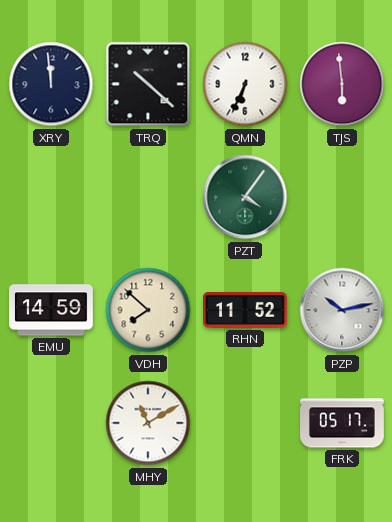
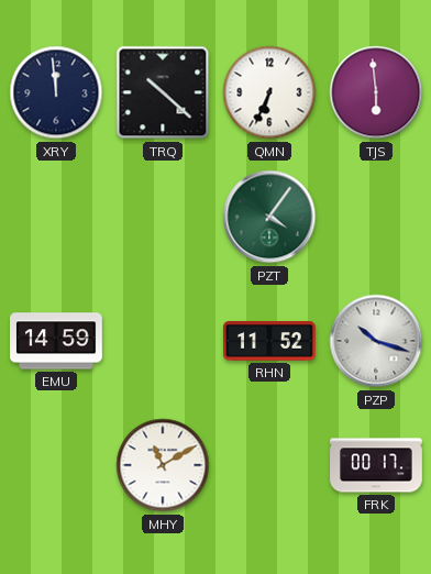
VDH: 7:52 -> none (148, 310)
PZP: 10:13 -> 10:18 (376, 341)
FRK: 05:17 -> 00:17 (376, 465)
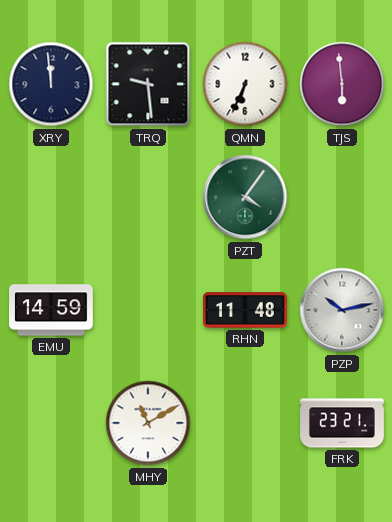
TRQ: 10:22 -> 9:29 (148, 84)
RHN: 11:52 -> 11:48 (246, 310)
PZP: 10:18 -> 10:13 (342, 310)
FRK: 00:17 -> 23:21 (342, 423)
